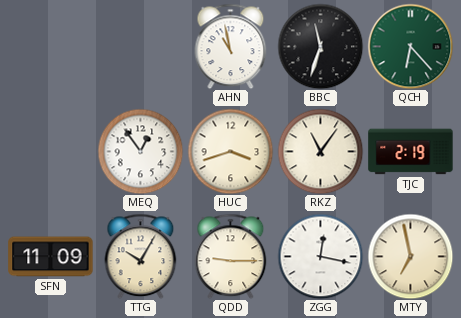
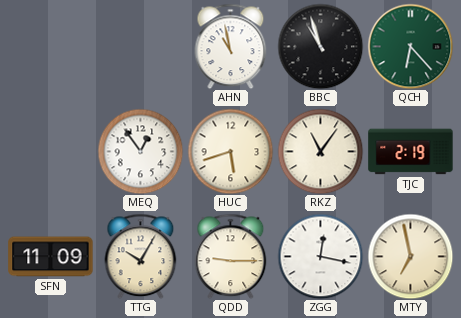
BBC: 11:33 -> 10:57 (320, 46)
HUC: 3:42 -> 5:42 (230, 151)
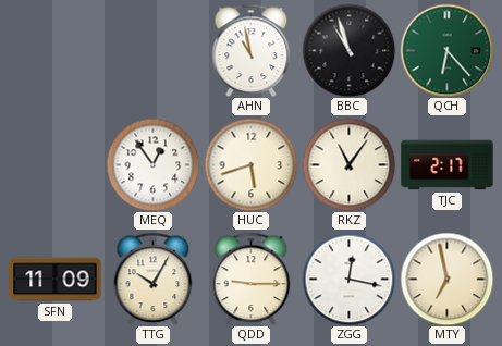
TJC: 2:19 -> 2:17 (448, 165)
